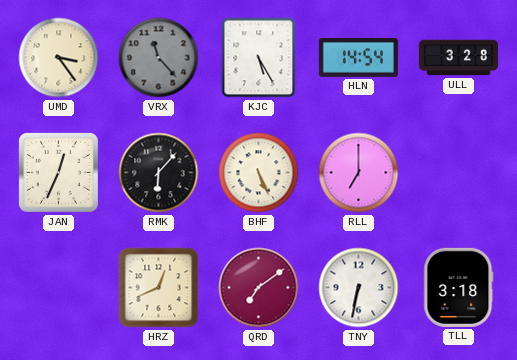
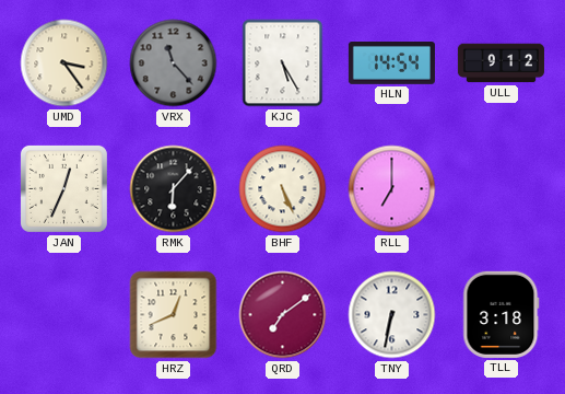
ULL: 3:28 -> 9:12 (501, 63)
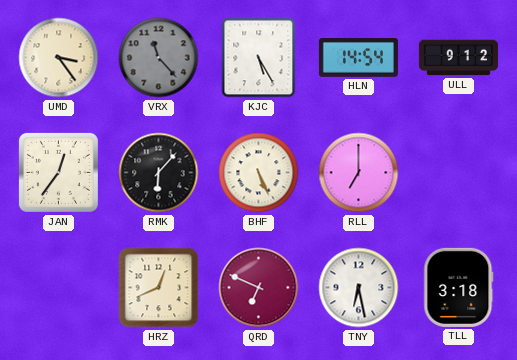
JAN: 12:34 -> 12:36 (58, 172)
QRD: 7:09 -> 6:49 (259, 288)
TNY: 6:32 -> 6:28 (359, 288)
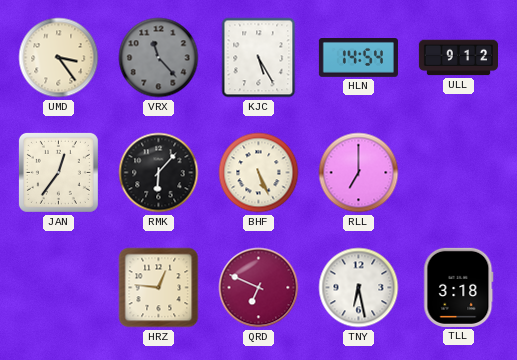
HRZ: 12:41 -> 12:46 (159, 288)
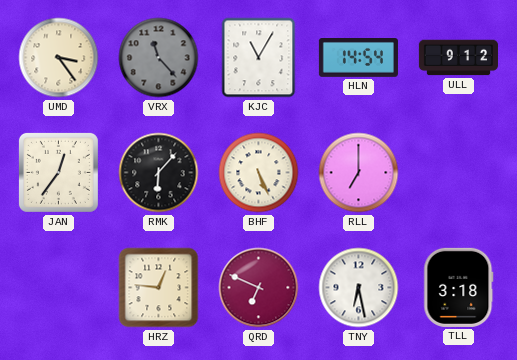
KJC: 5:25 -> 11:05 (259, 58)
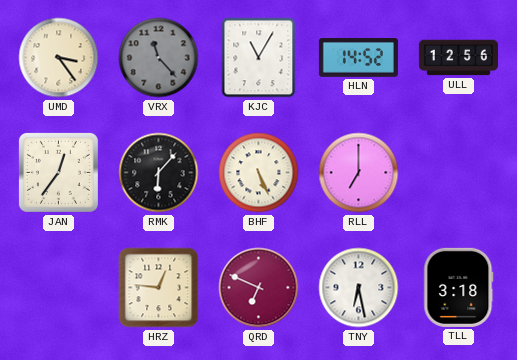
HLN: 14:54 -> 14:52 (358, 58)
ULL: 9:12 -> 12:56 (458, 58)
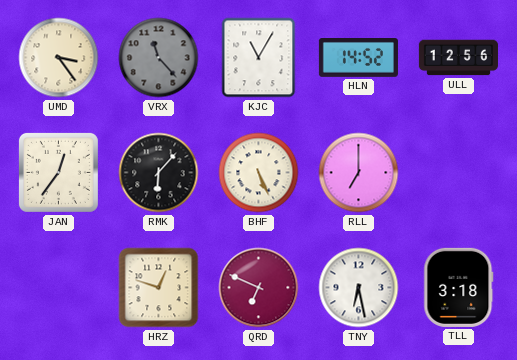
HRZ: 12:46 -> 12:48 (159, 288)
